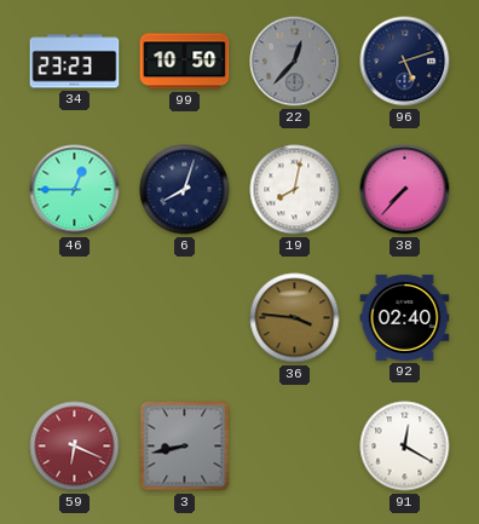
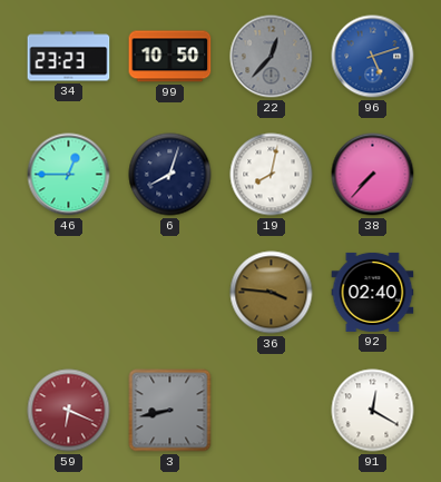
96 dial: navy -> blue (373, 57)
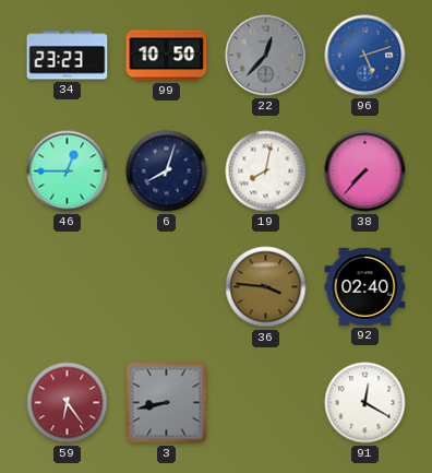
59: 6:19 -> 6:24 (68, 403)
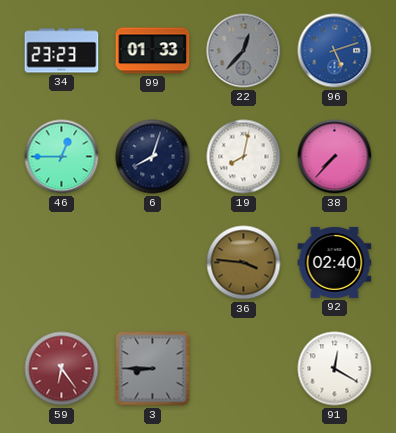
99: 10:50 -> 01:33 (153, 51)
3: 8:43 -> 8:45 (153, 369)
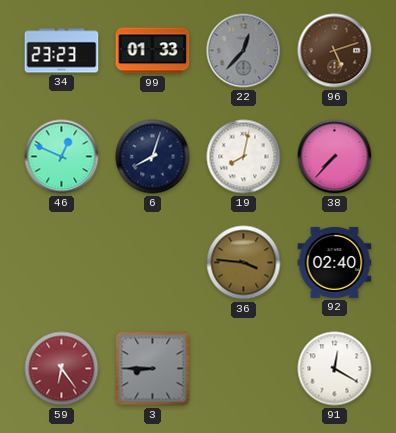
96 dial: blue -> brown (335, 51)
46: 12:45 -> 12:49 (62, 157)
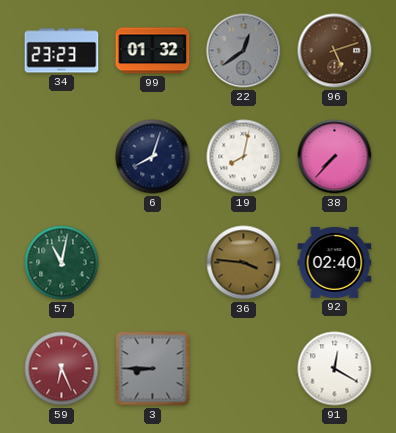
99: 01:33 -> 01:32 (153, 51)
22: 12:37 -> 12:39 (244, 51)
46: 12:49 -> none (62, 157)
57: none -> 11:02 (62, 263)
59: 6:24 -> 6:26 (62, 369)
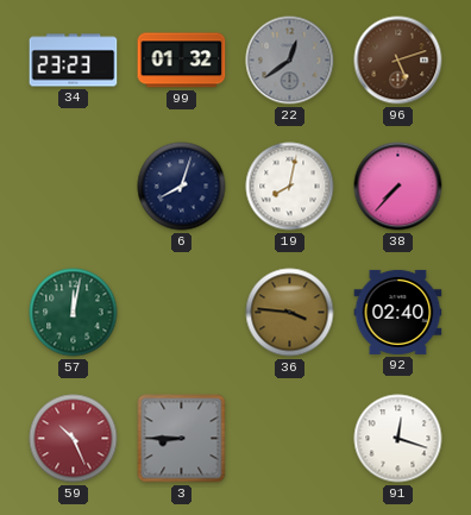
57: 11:02 -> 12:02 (74, 313)
59: 6:26 -> 10:26 (74, 439)
91: 12:20 -> 12:18 (398, 439)
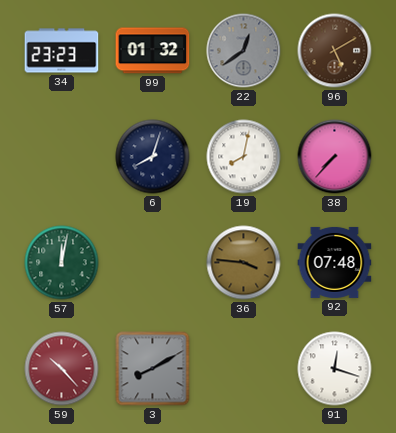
96: 5:12 -> 5:10 (335, 51)
92: 02:40 -> 07:48 (335, 262)
59: 10:26 -> 10:23 (62, 369)
3: 8:45 -> 8:10 (153, 369)
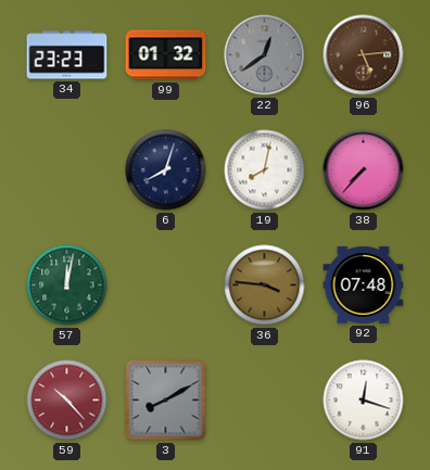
96: 5:10 -> 5:14 (364, 55)
